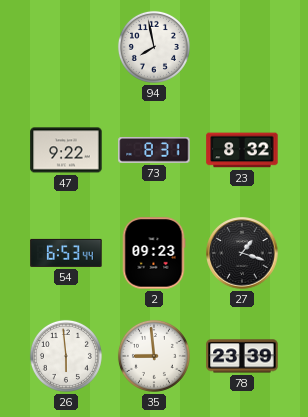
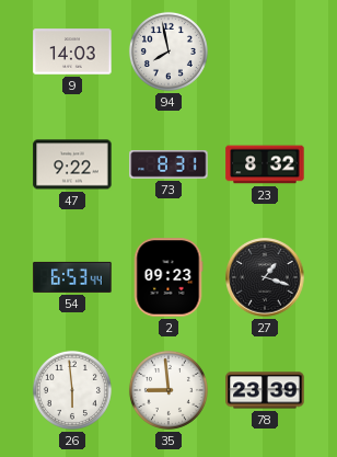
9: none -> 14:03 (72, 52)
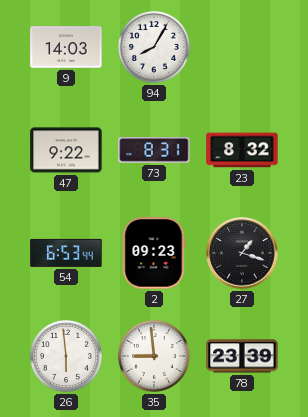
94: 7:58 -> 8:05 (154, 47)
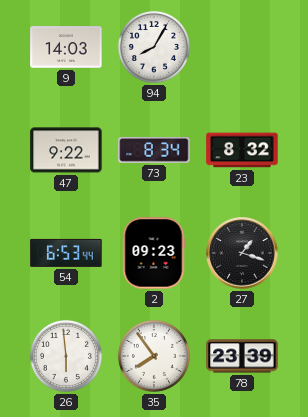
73: 8:31 -> 8:34 (154, 151)
35: 8:59 -> 7:54 (154, 356)
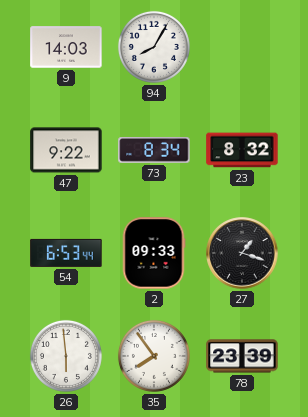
2: 09:23 -> 09:33 (154, 253)
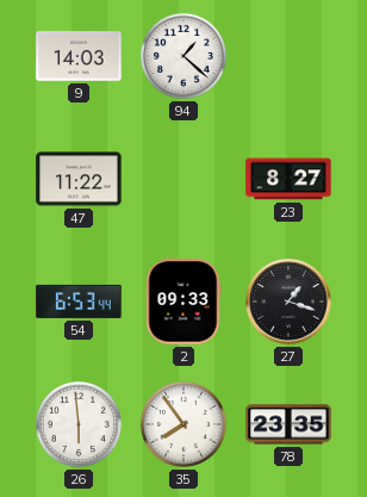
94: 8:05 -> 1:22 (183, 56)
47: 9:22 -> 11:22 (79, 179)
73: 8:34 -> none (154, 151)
23: 8:32 -> 8:27 (288, 179)
78: 23:39 -> 23:35 (288, 424)
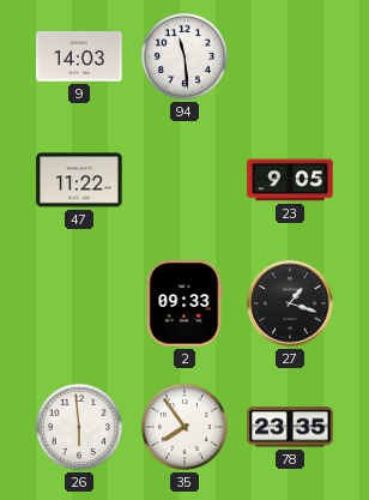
94: 1:22 -> 11:29 (184, 56)
23: 8:27 -> 9:05 (290, 180)
54: 6:53 -> none (79, 302)
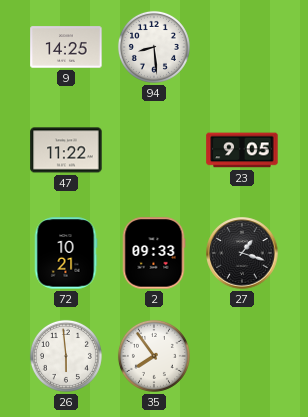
9: 14:03 -> 14:25 (66, 47)
94: 11:29 -> 8:29 (154, 47)
72: none -> 10:21 (66, 253)
78: 23:35 -> none (290, 427)
